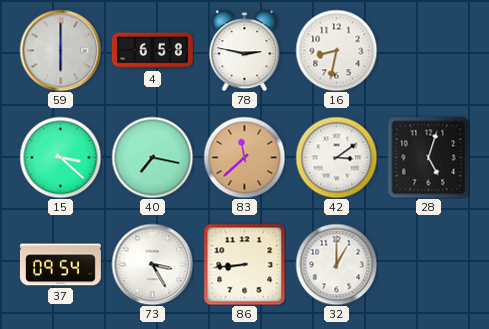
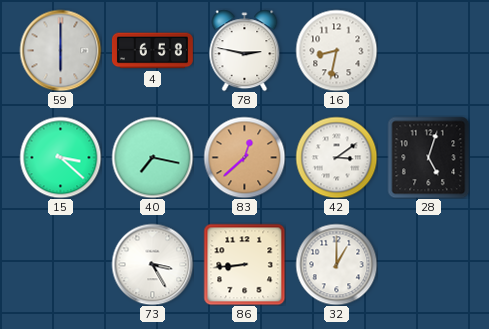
83: 11:38 -> 12:38 (244, 157)
37: 09:54 -> none (61, 265)
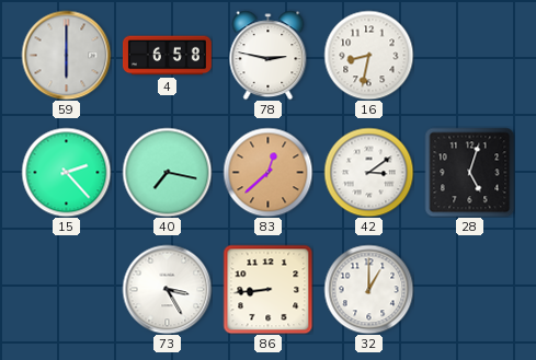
15: 3:22 -> 2:23 (66, 172)
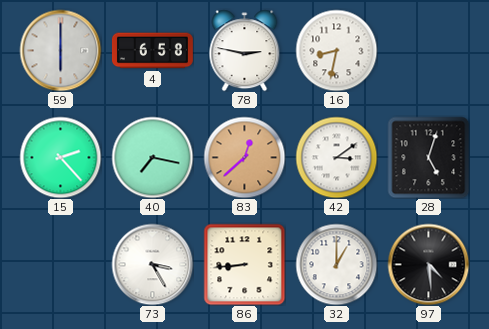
97: none -> 4:29 (428, 264)
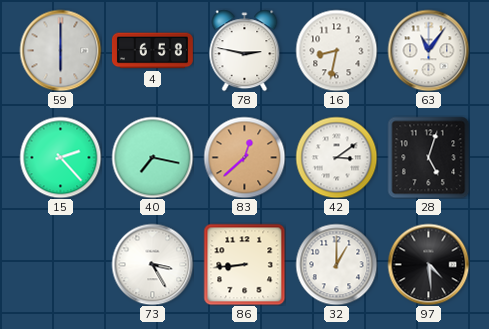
63: none -> 11:06 (428, 50)
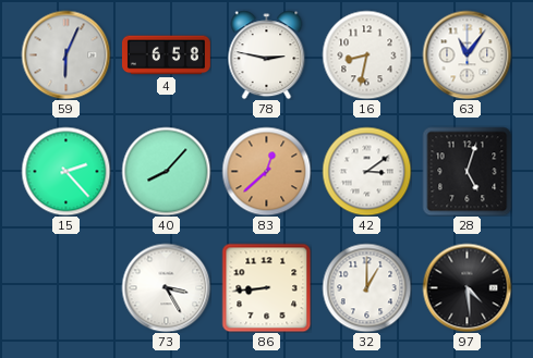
59: 6:00 -> 6:04 (65, 54)
40: 7:17 -> 8:07 (166, 171)
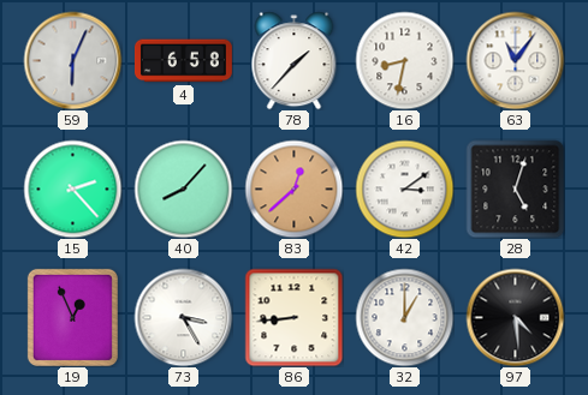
78: 2:47 -> 1:37 (295, 60)
19: none -> 12:56 (72, 317)
